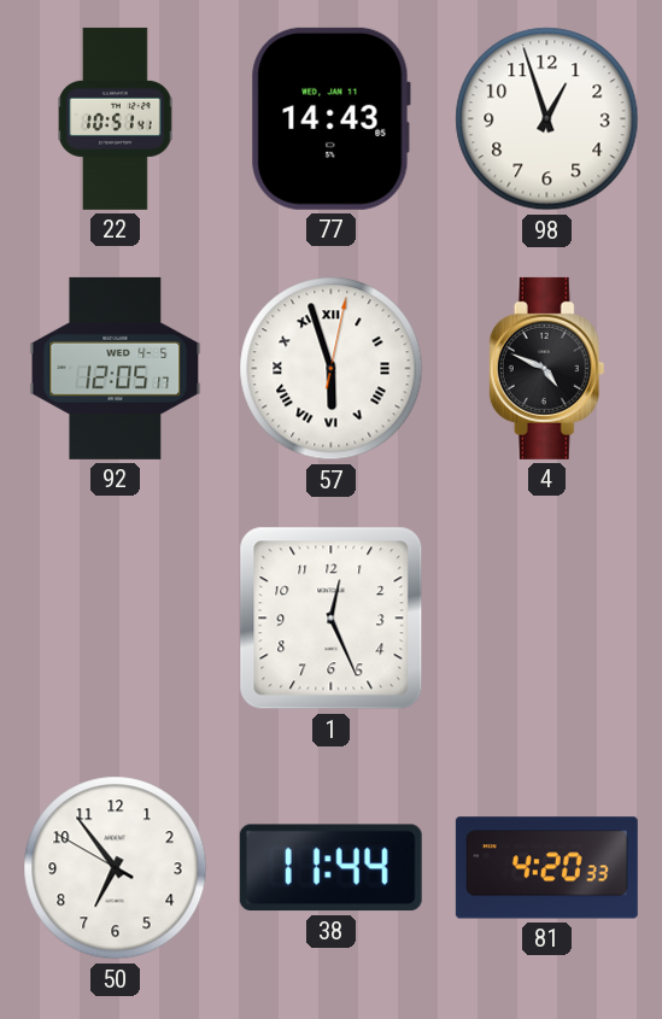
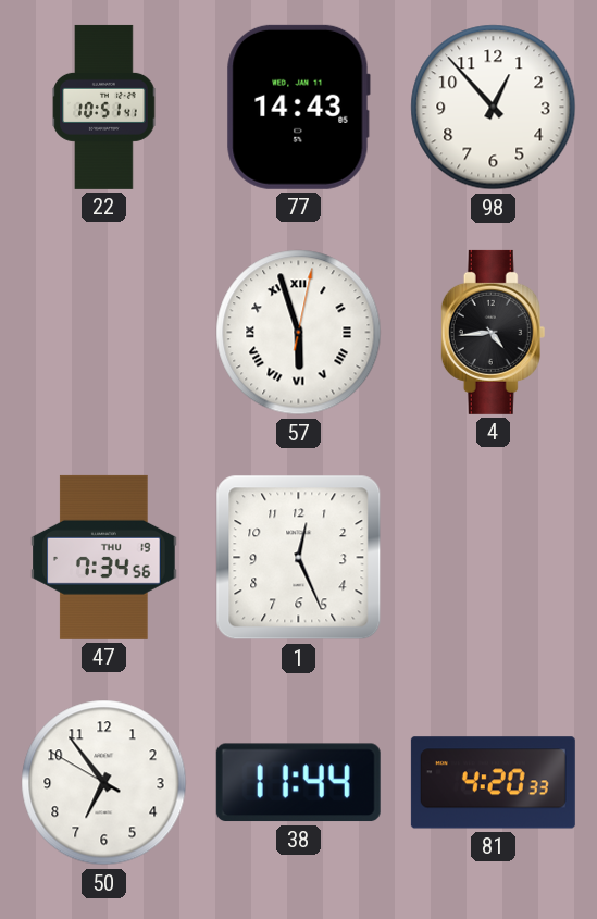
98: 12:57 -> 12:53 (494, 108)
92: 12:05 -> none (116, 368)
4: 4:49 -> 4:44 (494, 332)
47: none -> 7:34 (104, 557)
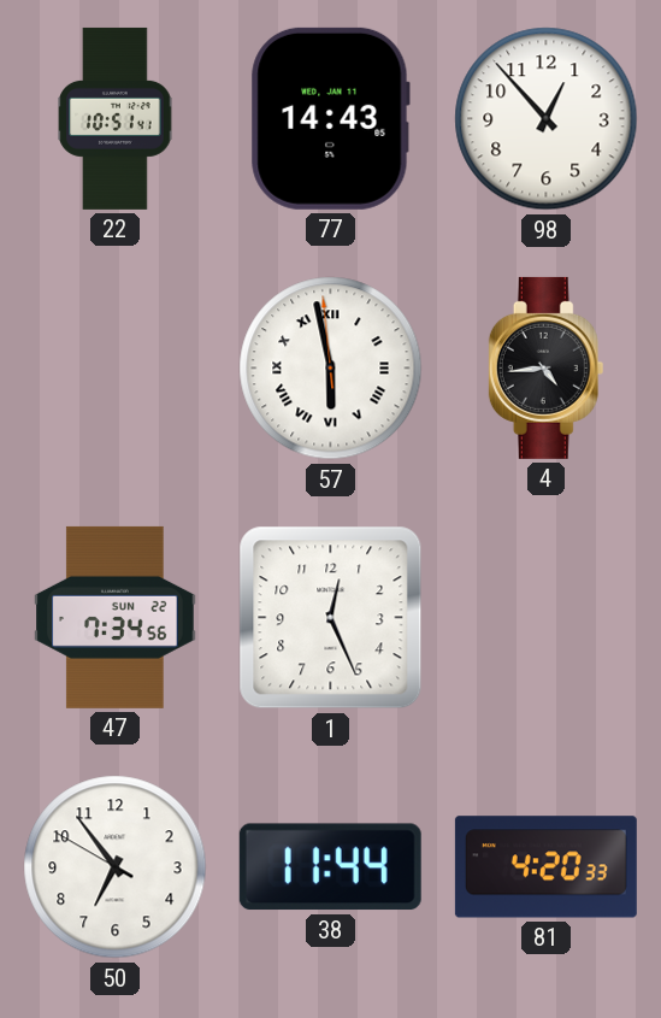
57: 5:57:02 -> 5:57:59 (331, 369)
47 date: THU 19 -> SUN 22 (116, 617)
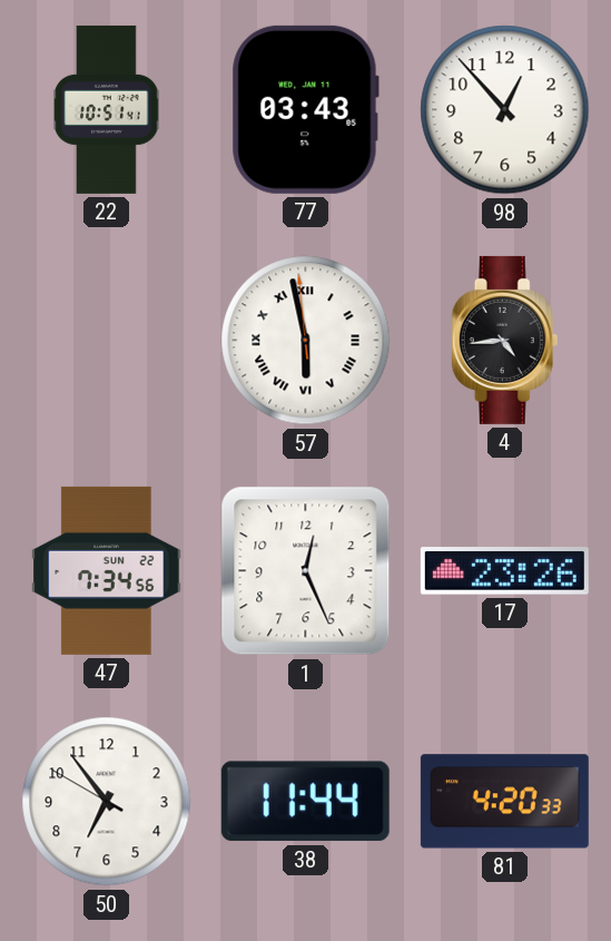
77: 14:43 -> 03:43 (305, 109)
17: none -> 23:26 (504, 571)
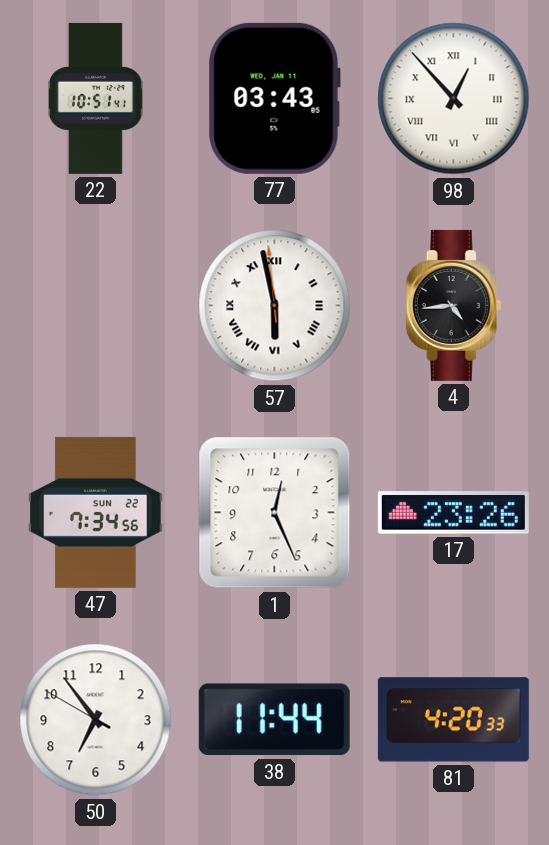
98 numerals: Arabic -> Roman (454, 99)
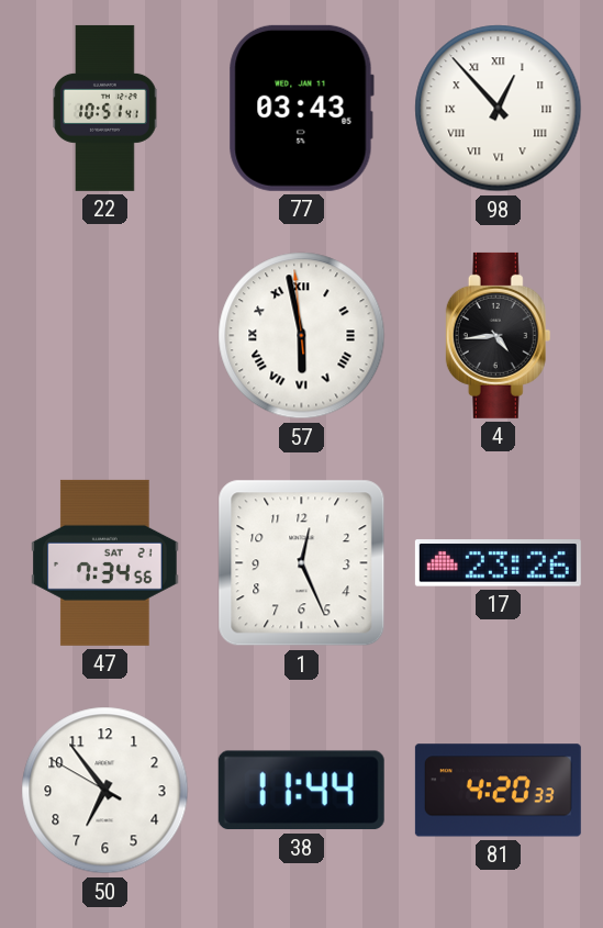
47 date: SUN 22 -> SAT 21 (105, 562)
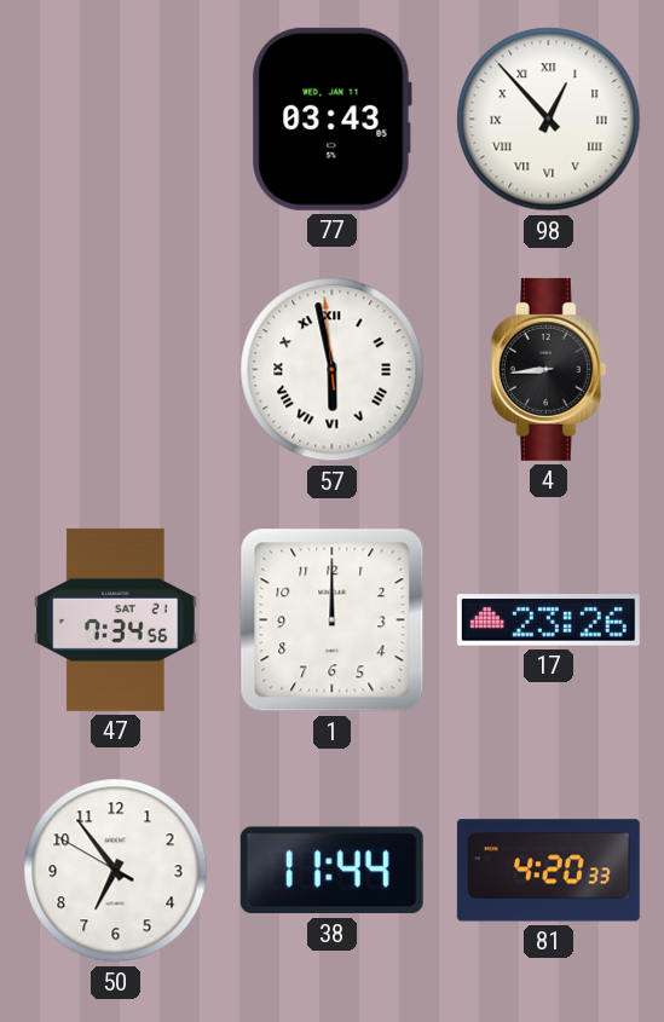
22: 10:51 -> none (105, 108)
4: 4:44 -> 8:44 (549, 369)
1: 12:26 -> 12:00 (333, 620)
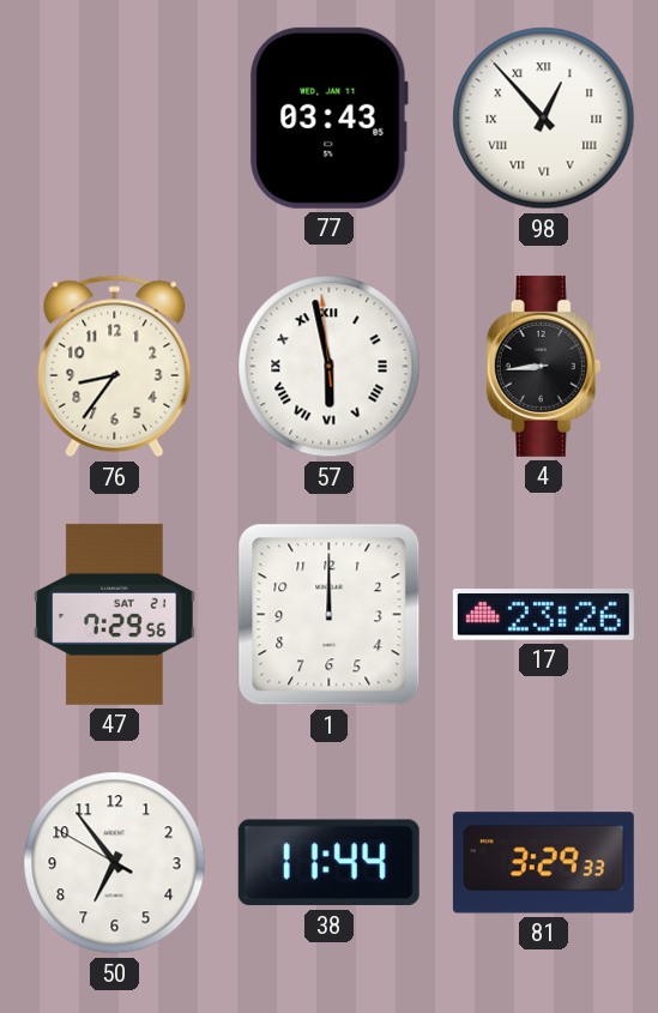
76: none -> 8:36 (115, 367)
47: 7:34 -> 7:29 (115, 614)
81: 4:20 -> 3:29 (543, 863)
